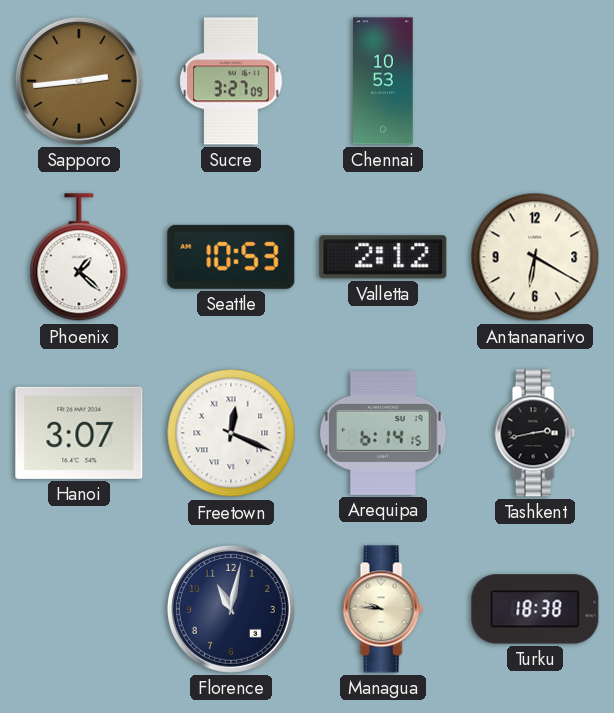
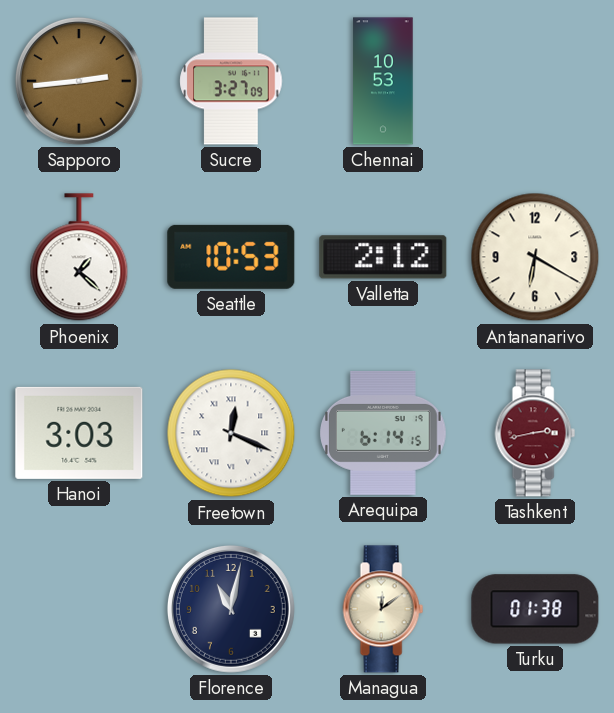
Hanoi: 3:07 -> 3:03 (79, 433)
Tashkent dial: black -> burgundy (535, 433)
Managua: 9:46 -> 12:09 (383, 609)
Turku: 18:38 -> 01:38 (535, 609)
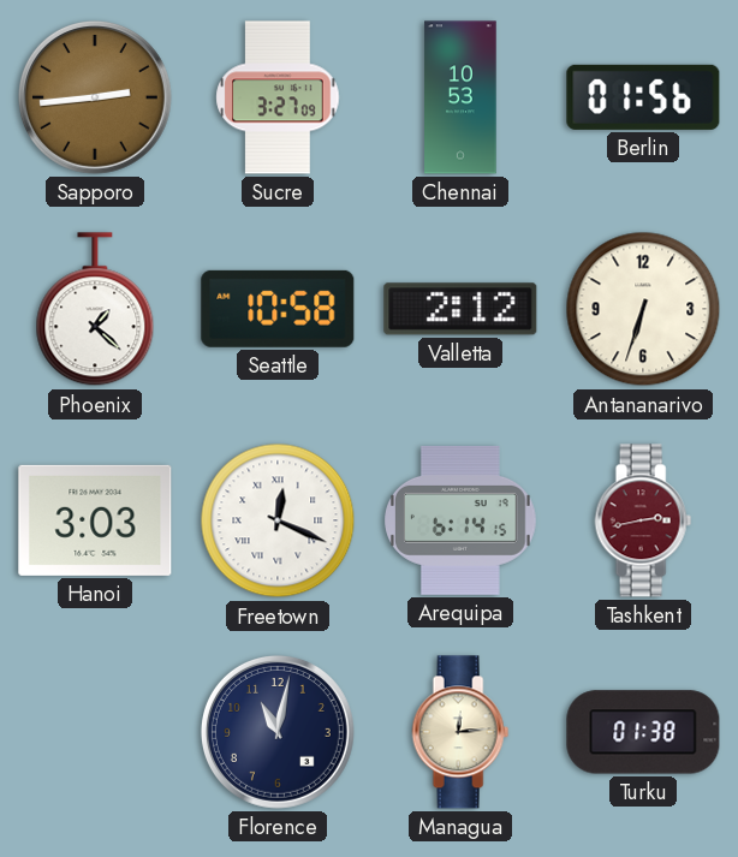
Berlin: none -> 01:56 (643, 97)
Seattle: 10:53 -> 10:58 (278, 309)
Antananarivo: 6:20 -> 6:33 (643, 309)
Managua: 12:09 -> 12:14 (460, 732)
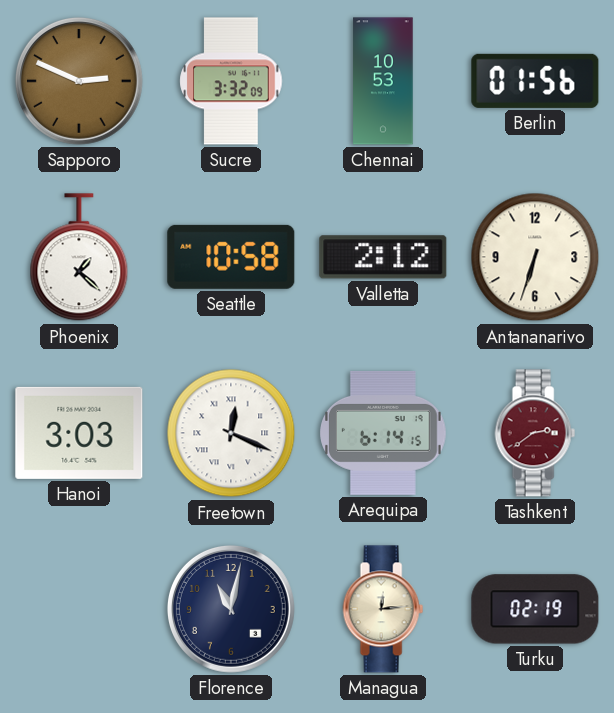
Sapporo: 2:44 -> 2:49 (79, 81)
Sucre: 3:27 -> 3:32 (231, 81)
Tashkent: 2:43 -> 2:39 (535, 433)
Turku: 01:38 -> 02:19 (535, 609)
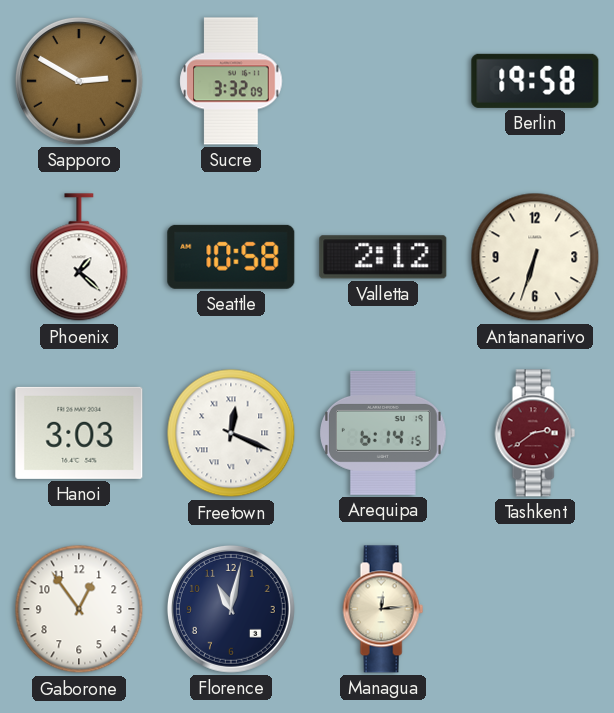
Sapporo: 2:49 -> 2:50 (79, 81)
Chennai: 10:53 -> none (383, 81)
Berlin: 01:56 -> 19:58 (535, 81)
Gaborone: none -> 12:54 (79, 609)
Turku: 02:19 -> none (535, 609)
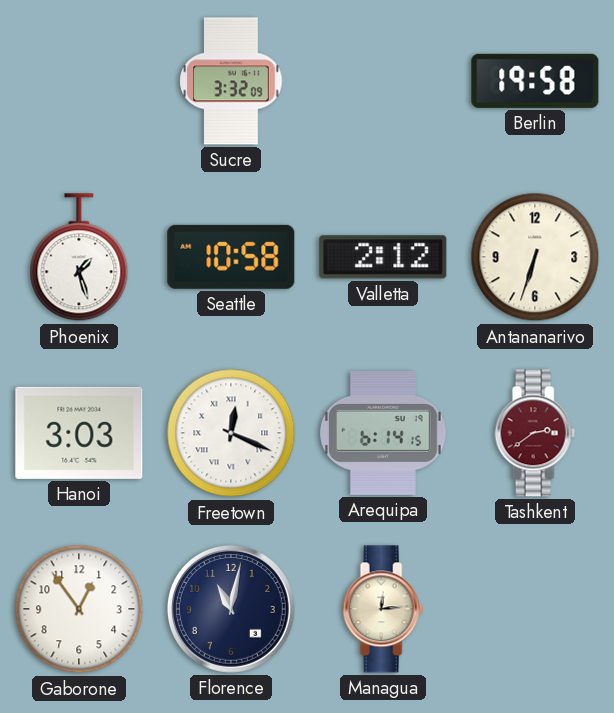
Sapporo: 2:50 -> none (79, 81)
Phoenix: 1:22 -> 1:27 (79, 258)
